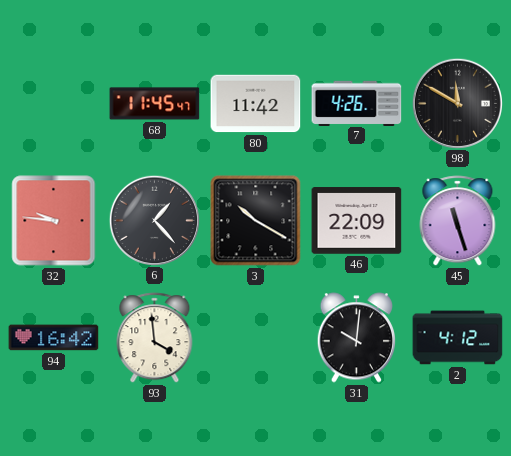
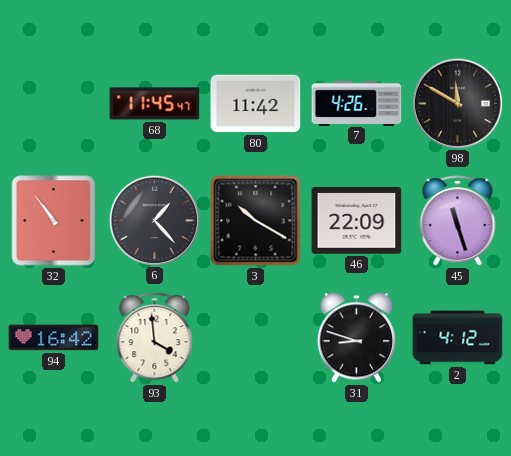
32: 9:46 -> 10:54 (54, 221)
31: 10:01 -> 8:48 (356, 338)
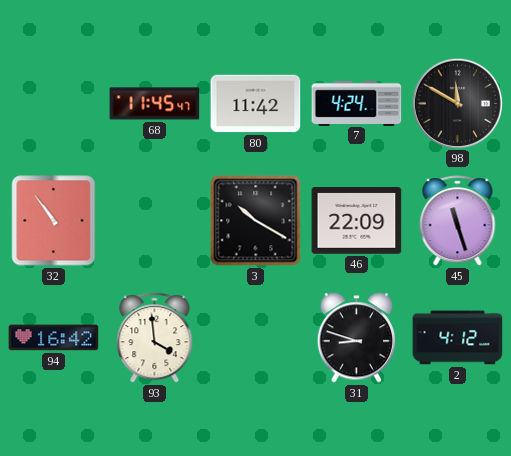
7: 4:26 -> 4:24 (357, 103)
6: 1:23 -> none (154, 220)
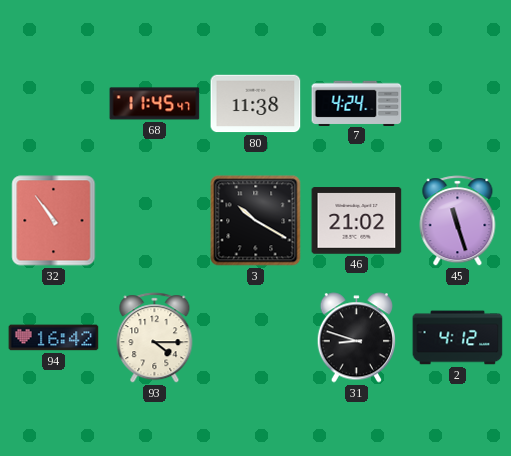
80: 11:42 -> 11:38 (256, 104)
98: 11:50 -> none (457, 103)
46: 22:09 -> 21:02 (357, 221)
93: 3:59 -> 4:15 (155, 338)
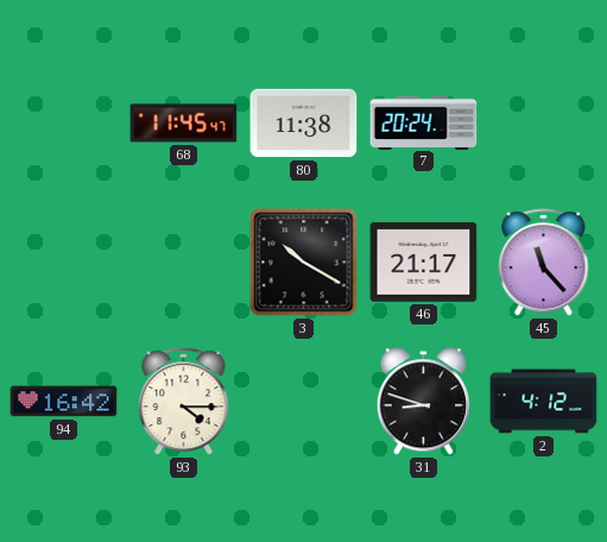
7: 4:24 -> 20:24 (424, 122)
32: 10:54 -> none (54, 221)
46: 21:02 -> 21:17 (424, 263)
45: 11:27 -> 11:23 (544, 263)
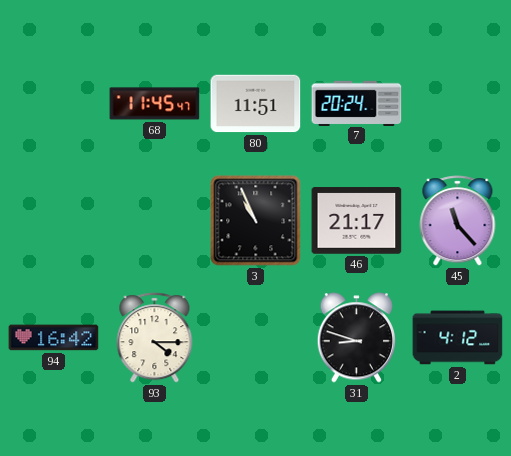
80: 11:38 -> 11:51 (256, 104)
3: 10:20 -> 10:56 (256, 221)
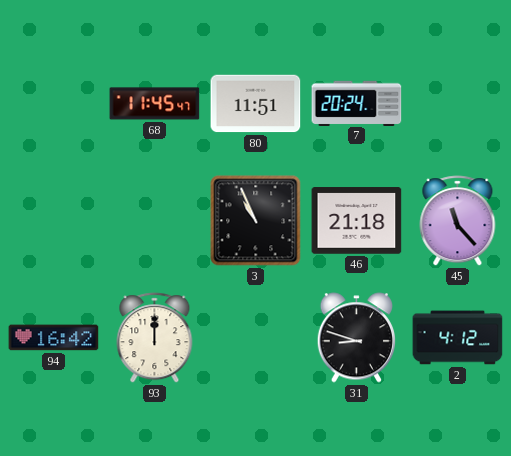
46: 21:17 -> 21:18 (357, 221)
93: 4:15 -> 12:00 (155, 338)
